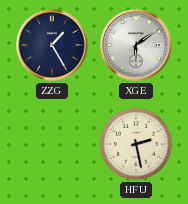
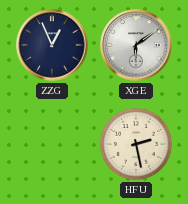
ZZG: 1:25 -> 12:56 (52, 45)
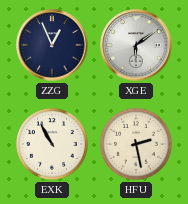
EXK: none -> 10:55 (52, 144)
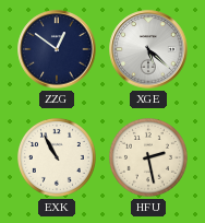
ZZG: 12:56 -> 12:51 (57, 49)
XGE: 6:09 -> 5:22 (148, 49)
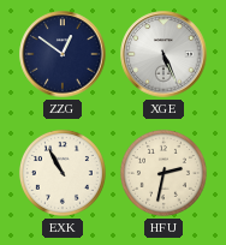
XGE: 5:22 -> 5:26 (163, 54)
HFU: 2:28 -> 2:32 (163, 173)
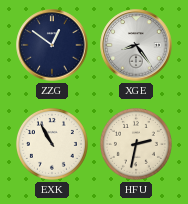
XGE: 5:26 -> 8:24 (136, 45)
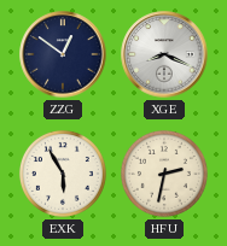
XGE: 8:24 -> 8:19 (164, 54)
EXK: 10:55 -> 5:55 (63, 174)
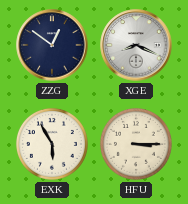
HFU: 2:32 -> 3:15 (136, 144)
